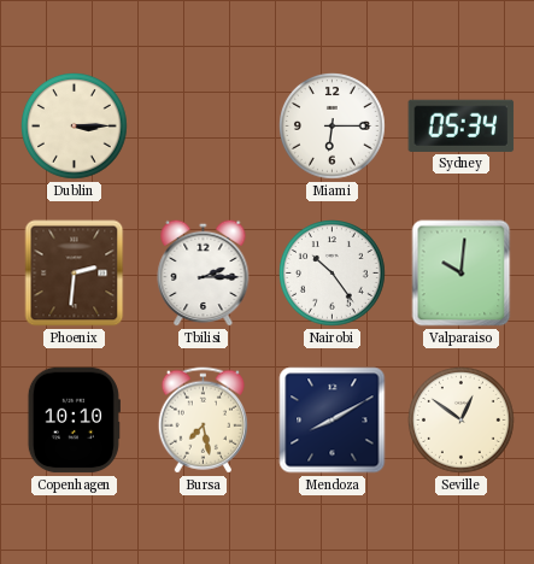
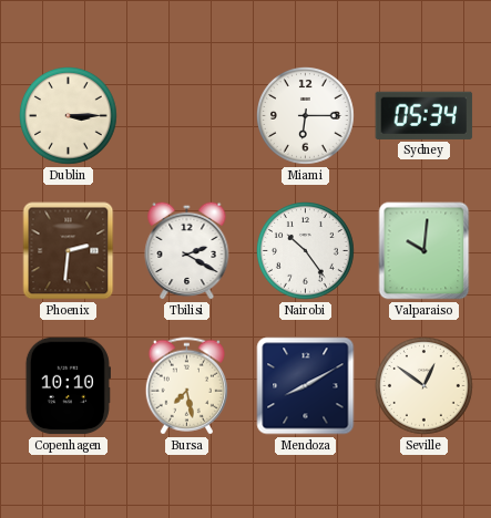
Tbilisi: 2:15 -> 2:20 (187, 250)
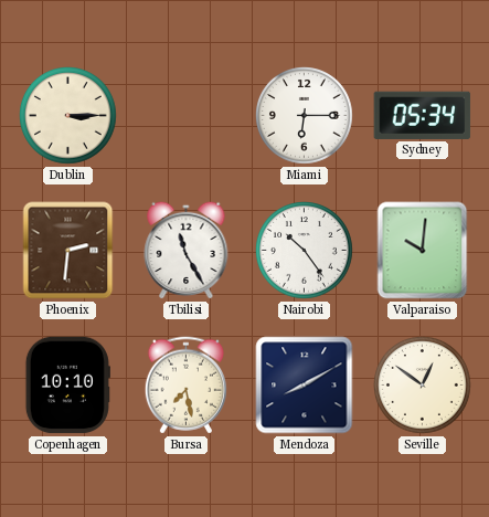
Tbilisi: 2:20 -> 11:25 (187, 250)
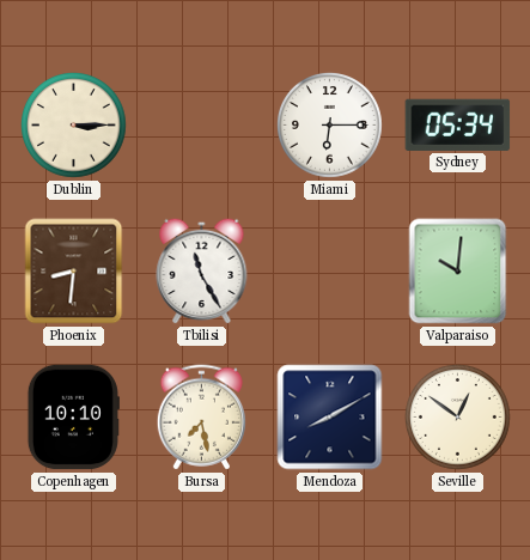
Phoenix: 2:31 -> 8:31 (74, 272)
Nairobi: 10:24 -> none (305, 251)
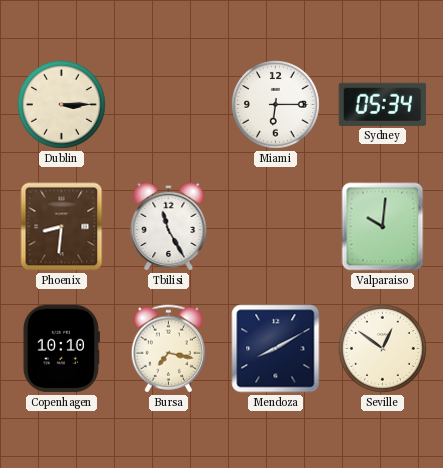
Bursa: 7:28 -> 7:17 (168, 349)
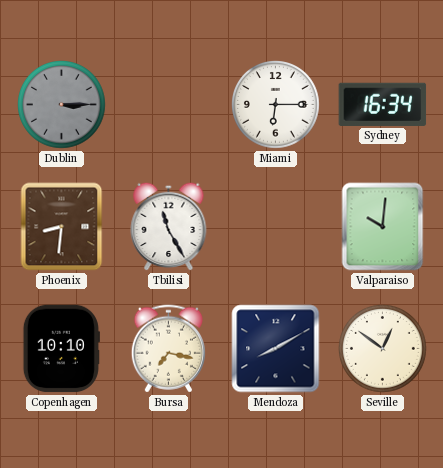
Dublin dial: cream -> grey (62, 105)
Sydney: 05:34 -> 16:34 (383, 104)
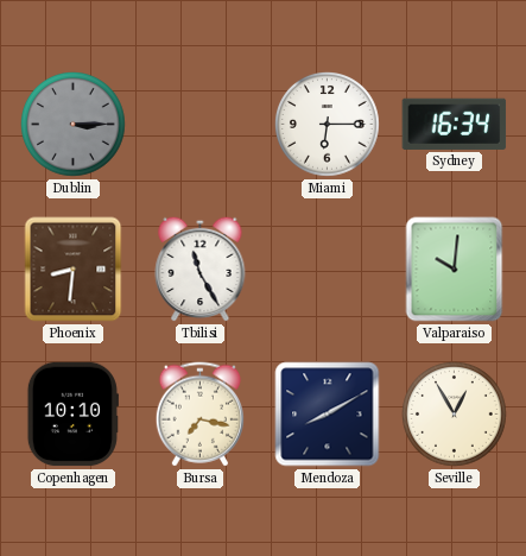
Seville: 12:51 -> 12:55 (455, 415)
